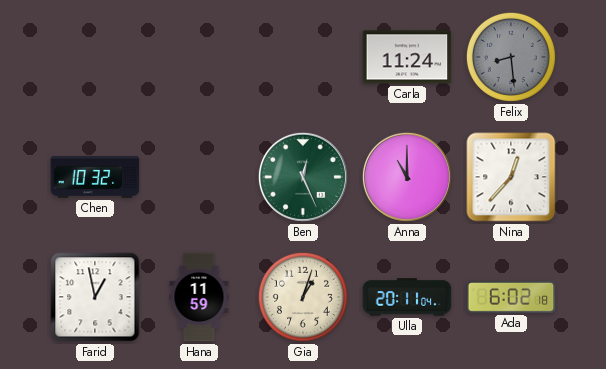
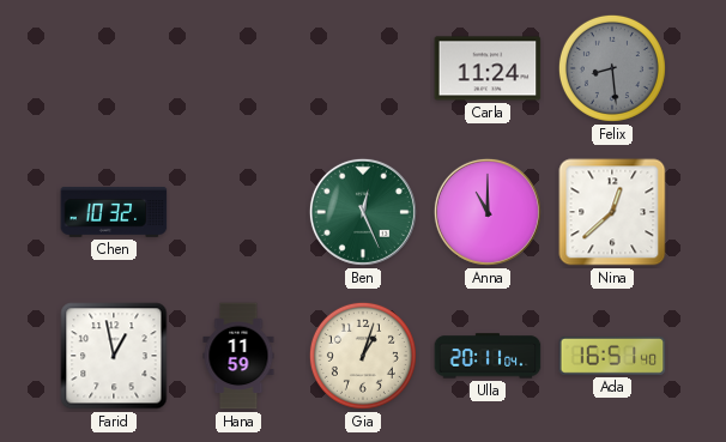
Nina: 12:37 -> 12:38 (612, 212)
Ada: 6:02 -> 16:51 (612, 356)
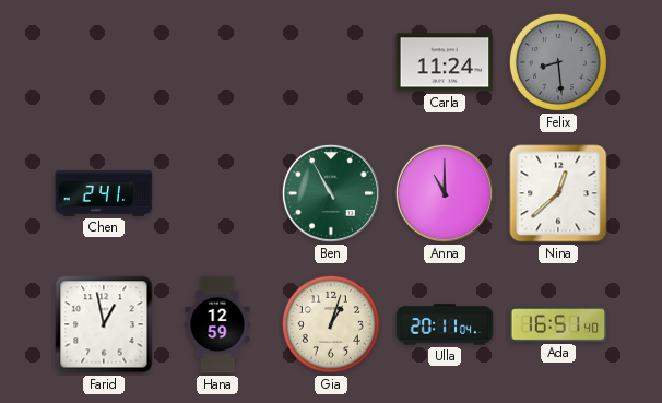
Chen: 10:32 -> 2:41 (104, 193)
Ben: 12:26 -> 10:55 (331, 193)
Hana: 11:59 -> 12:59 (217, 324)
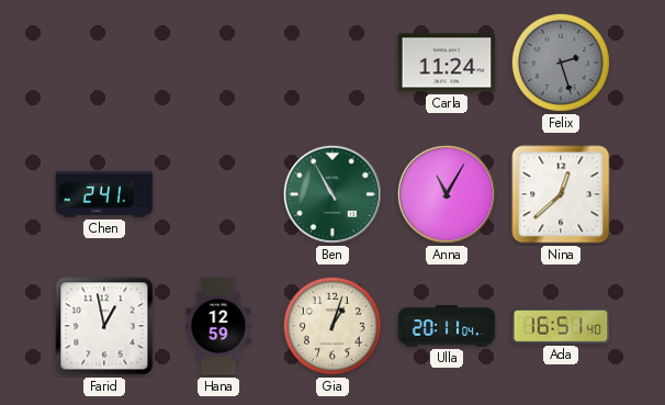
Felix: 8:29 -> 2:27 (561, 63)
Anna: 11:00 -> 11:05 (447, 194)
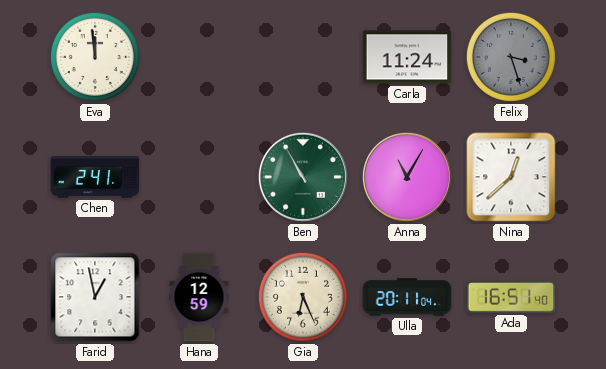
Eva: none -> 11:59 (95, 57)
Felix: 2:27 -> 3:27 (511, 57)
Gia: 1:03 -> 6:26 (303, 297)
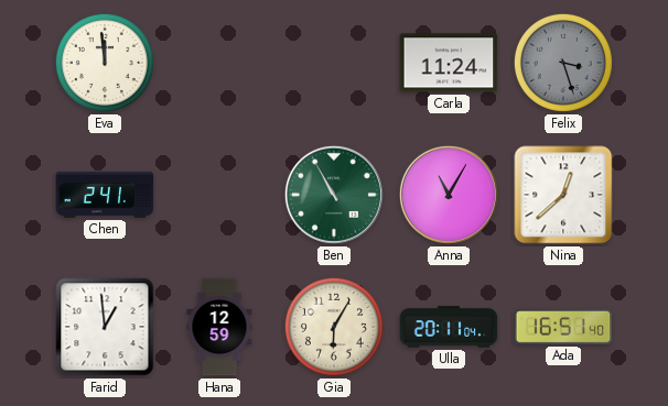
Farid: 12:58 -> 12:59 (105, 327)
Gia: 6:26 -> 6:05 (334, 327)
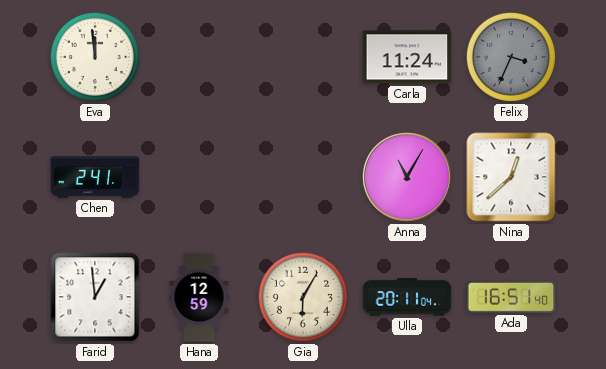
Felix: 3:27 -> 3:34 (511, 57)
Ben: 10:55 -> none (334, 195)
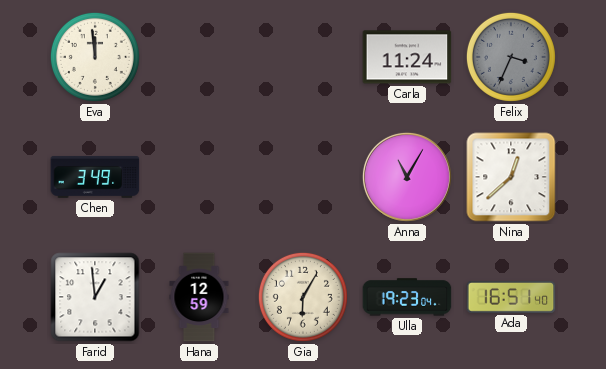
Chen: 2:41 -> 3:49 (95, 177)
Ulla: 20:11 -> 19:23 (407, 297)
